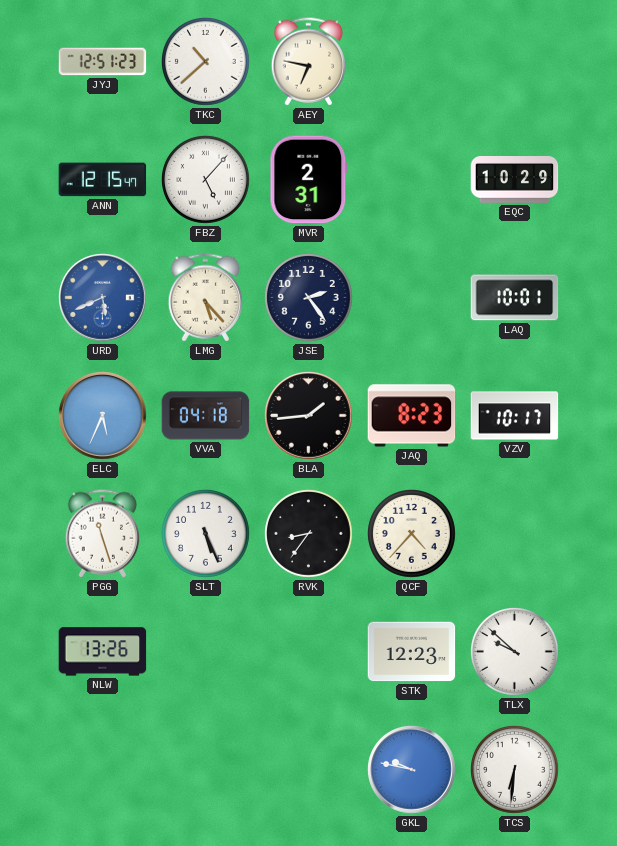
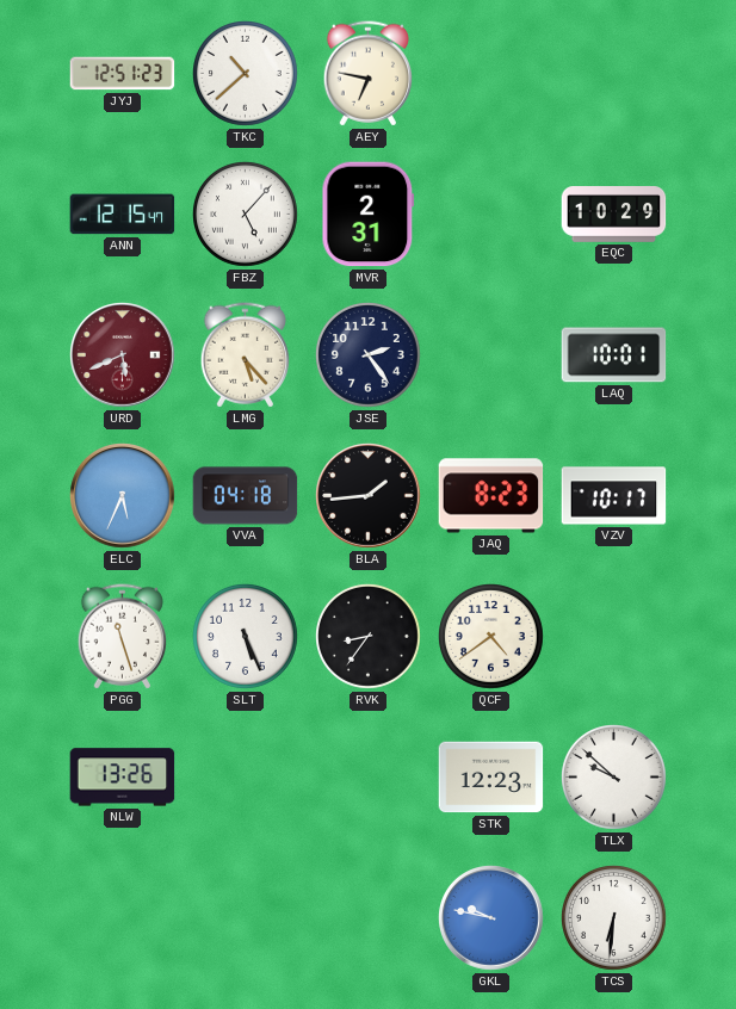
URD dial: blue -> burgundy (123, 355)
QCF: 4:37 -> 4:39 (491, 637)
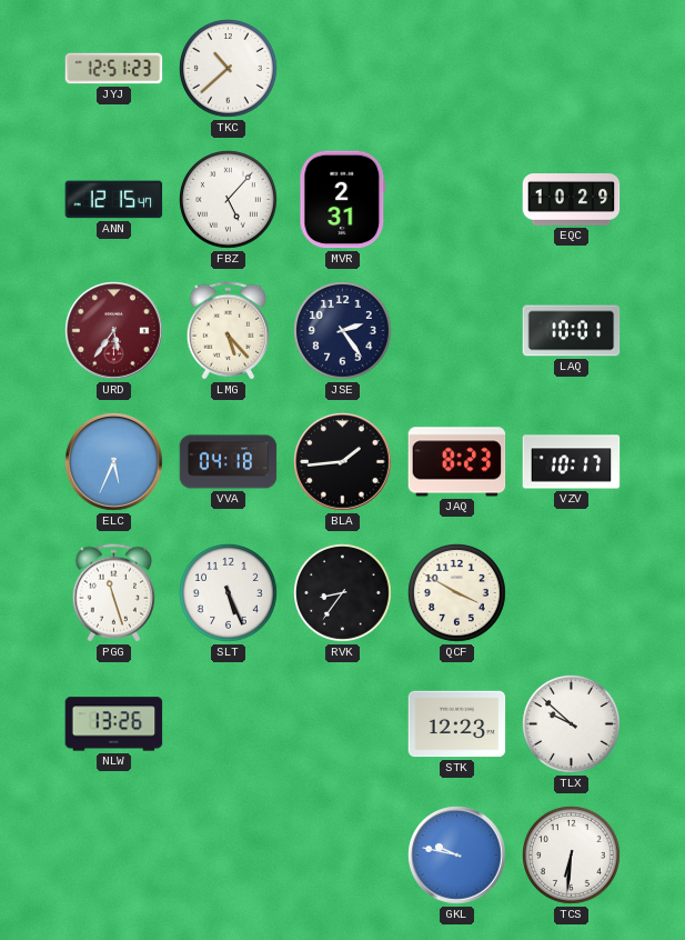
AEY: 6:47 -> none (367, 74)
URD: 5:41 -> 5:36 (114, 331)
QCF: 4:39 -> 3:50 (457, 593)
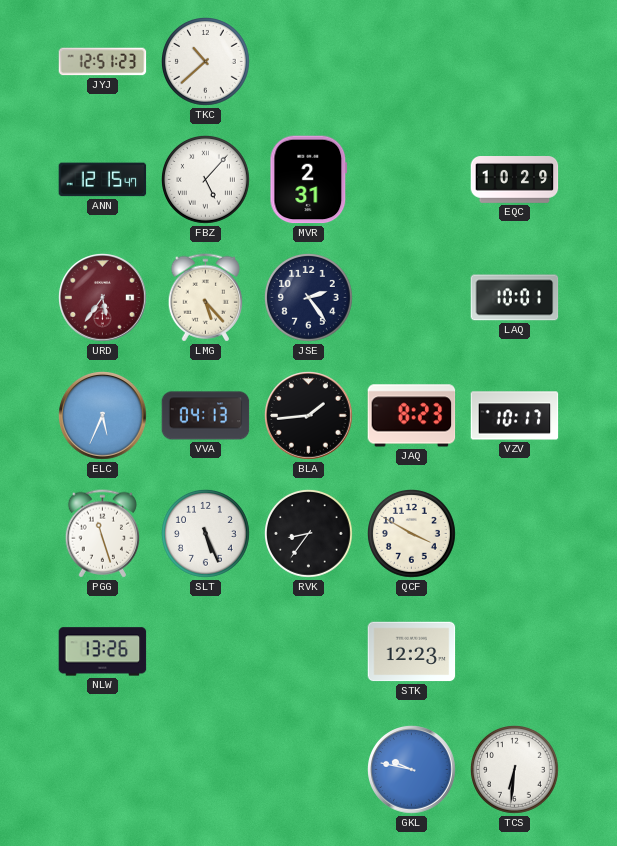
VVA: 04:18 -> 04:13 (206, 416)
TLX: 9:52 -> none (572, 724)
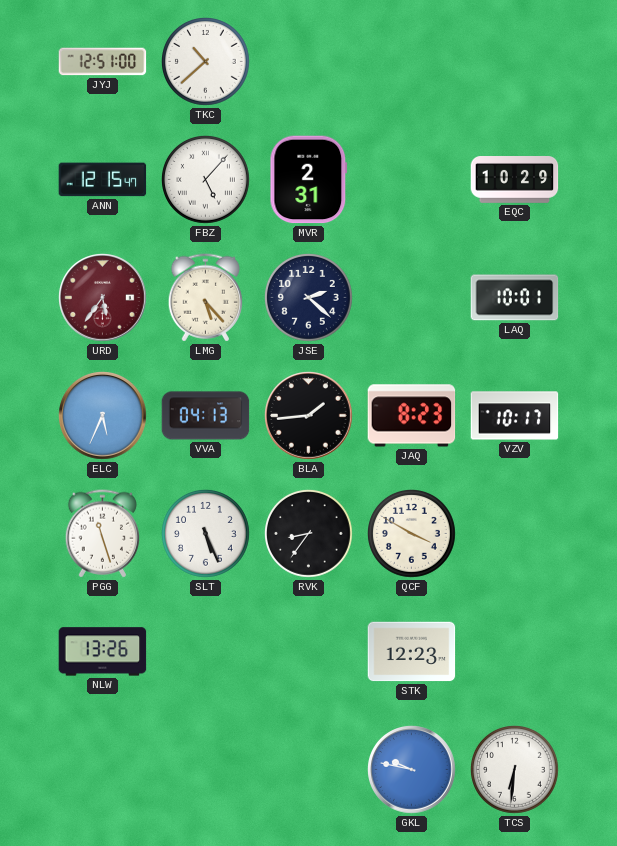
JYJ: 12:51:23 -> 12:51:00 (103, 62)
JSE: 2:24 -> 2:22 (309, 298)
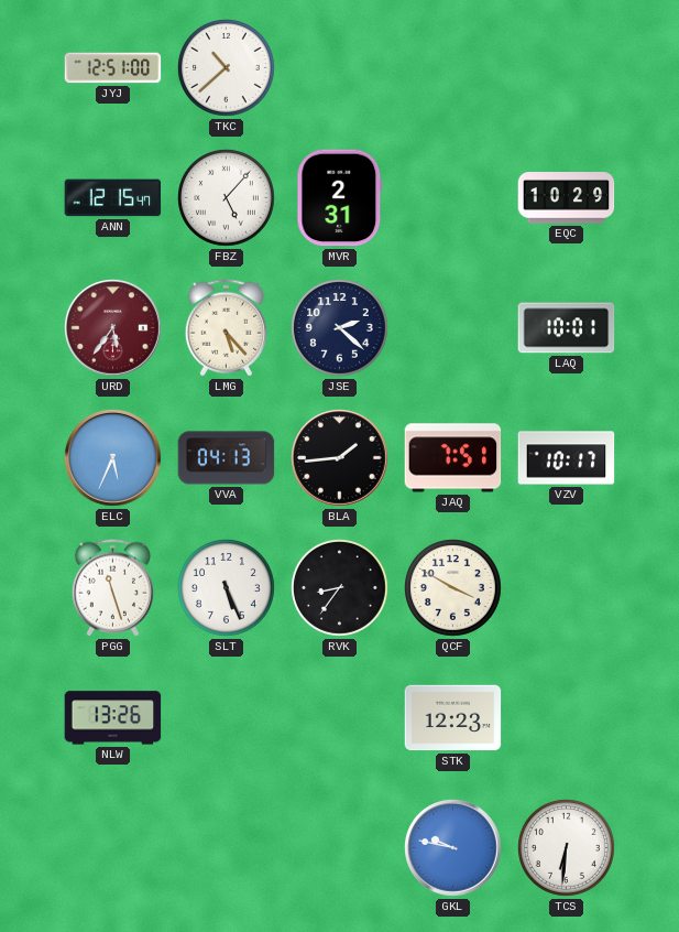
JAQ: 8:23 -> 7:51 (453, 458)
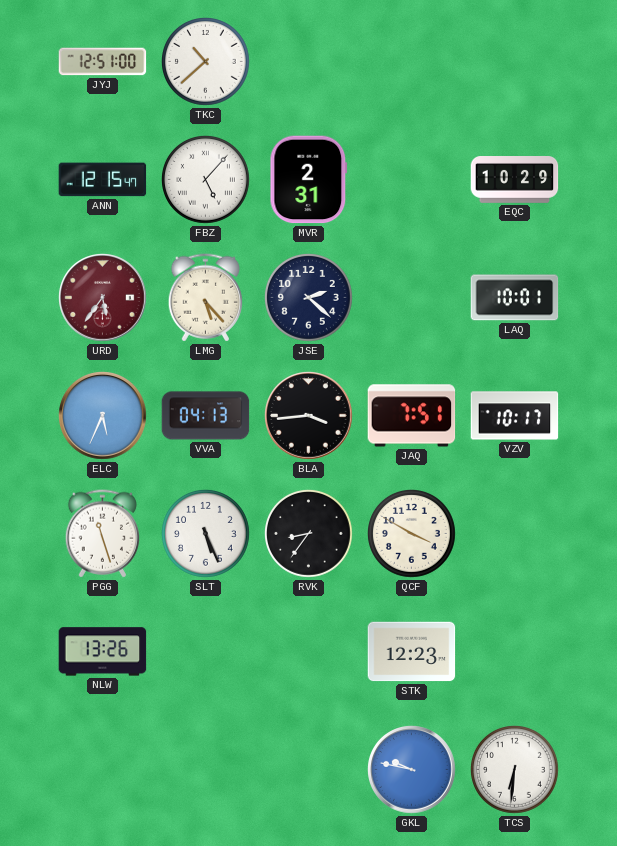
BLA: 1:44 -> 3:44 (309, 416)
